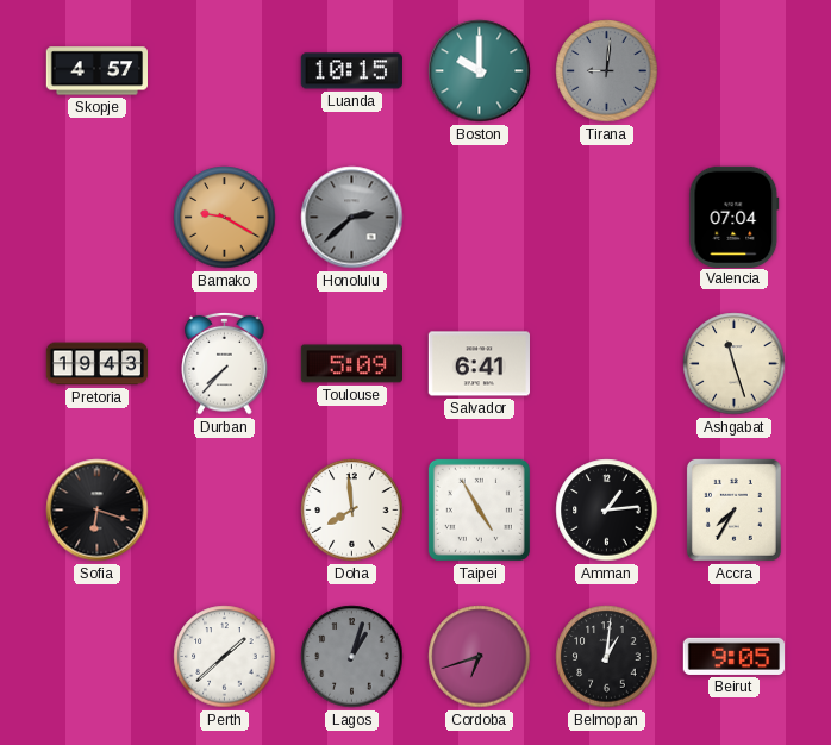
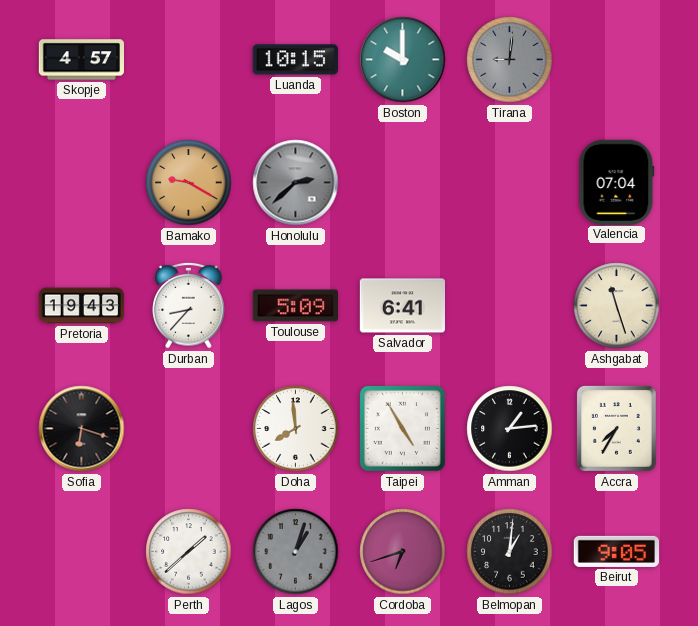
Durban: 7:37 -> 8:37 (189, 305)
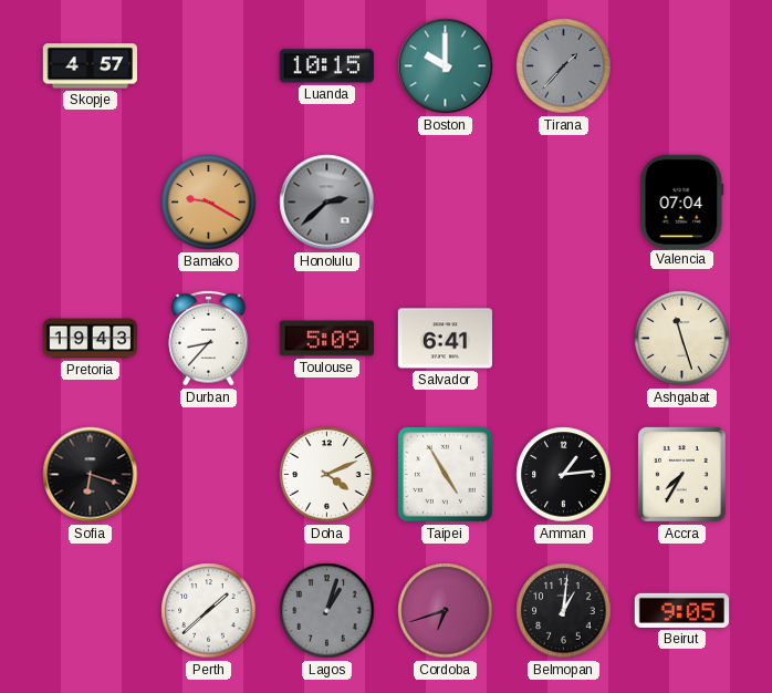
Tirana: 9:01 -> 1:37 (564, 66)
Doha: 7:59 -> 4:11 (327, 475)
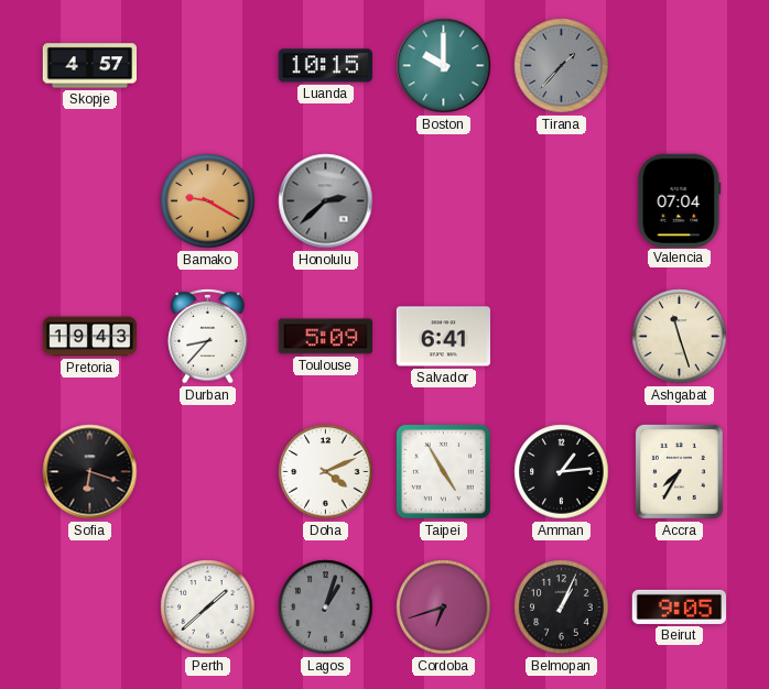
Belmopan: 1:01 -> 1:04 (562, 608)
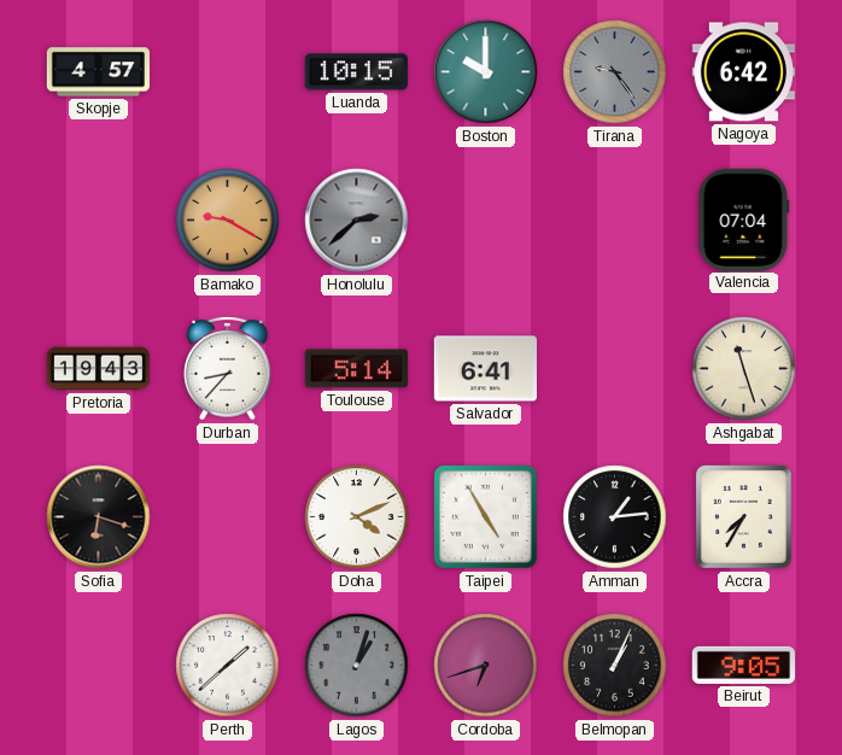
Tirana: 1:37 -> 9:24 (615, 72)
Nagoya: none -> 6:42 (743, 72)
Toulouse: 5:09 -> 5:14 (356, 369)
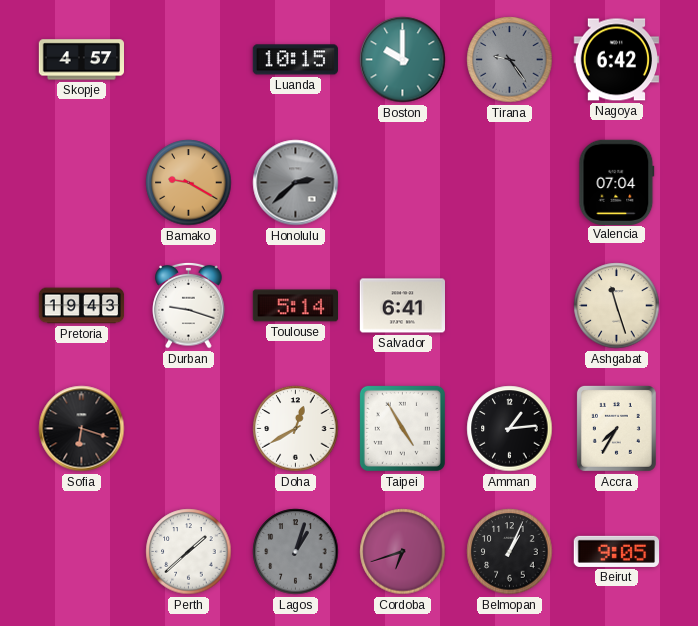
Durban: 8:37 -> 9:18 (189, 305)
Doha: 4:11 -> 12:40 (296, 429)
